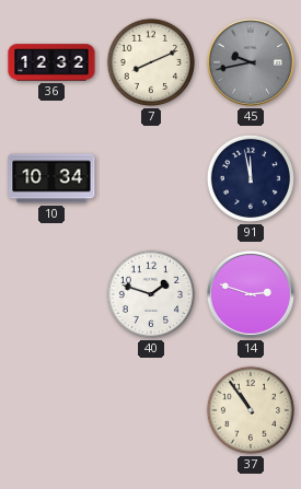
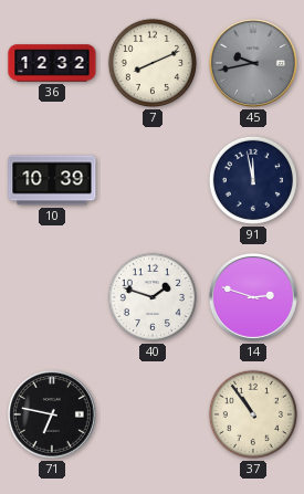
10: 10:34 -> 10:39 (52, 180)
71: none -> 6:47 (52, 414)
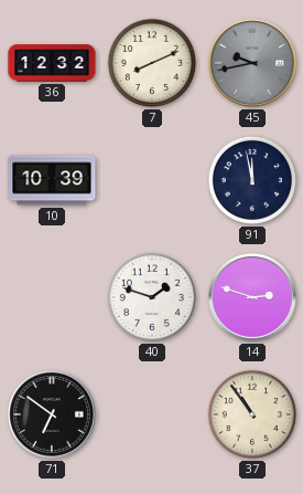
71: 6:47 -> 6:51 (52, 414)
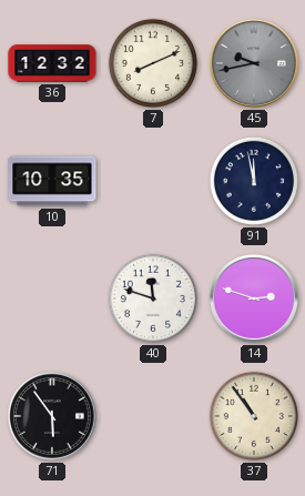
10: 10:39 -> 10:35 (52, 181)
40: 1:48 -> 11:48 (153, 298)
71: 6:51 -> 5:54 (52, 416)
